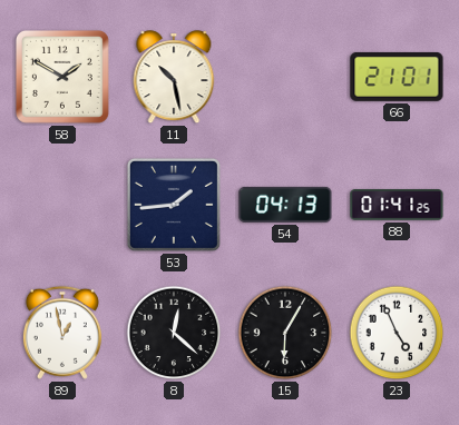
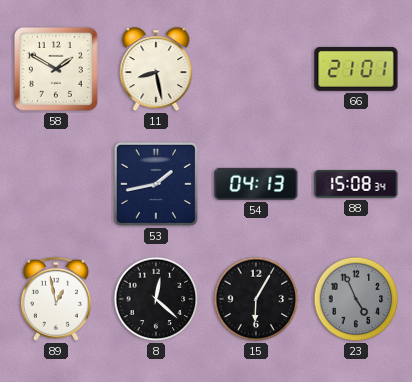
11: 10:28 -> 8:28 (156, 70)
53: 1:44 -> 1:43 (156, 184)
88: 01:41 -> 15:08 (356, 184)
23 dial: white -> grey (356, 299)
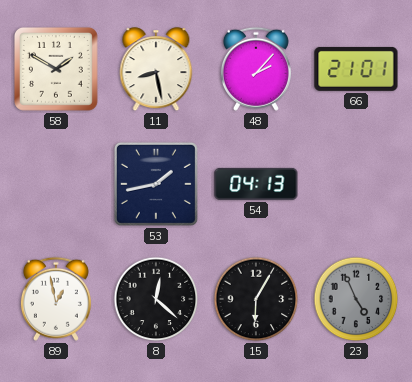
48: none -> 2:07 (256, 69)
88: 15:08 -> none (356, 184)
